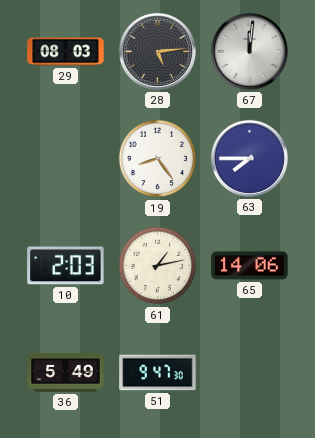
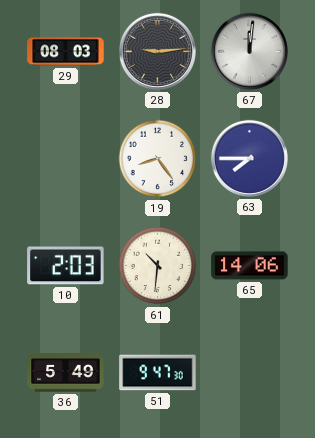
28: 5:14 -> 9:14 (157, 51)
61: 1:13 -> 10:31 (158, 266)
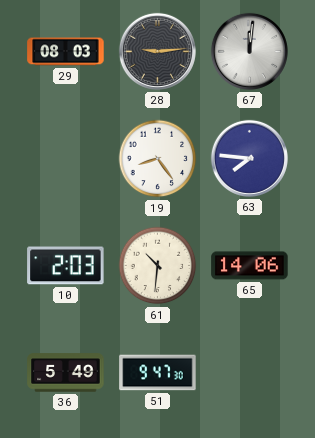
63: 7:45 -> 7:46 (249, 158)
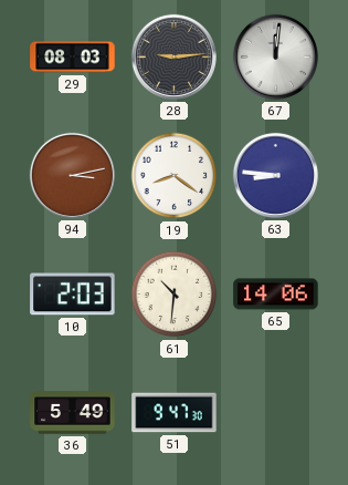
94: none -> 3:13 (72, 175)
19: 8:24 -> 8:21 (175, 176)
63: 7:46 -> 8:46 (275, 175)
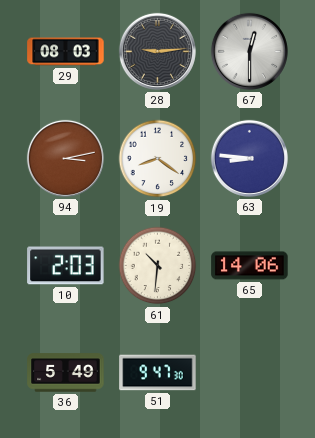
67: 12:01 -> 12:30 (249, 51)
